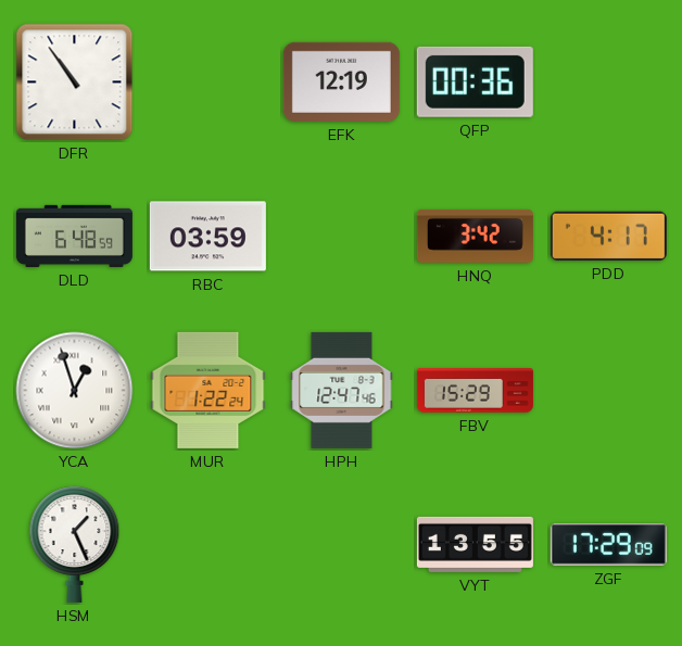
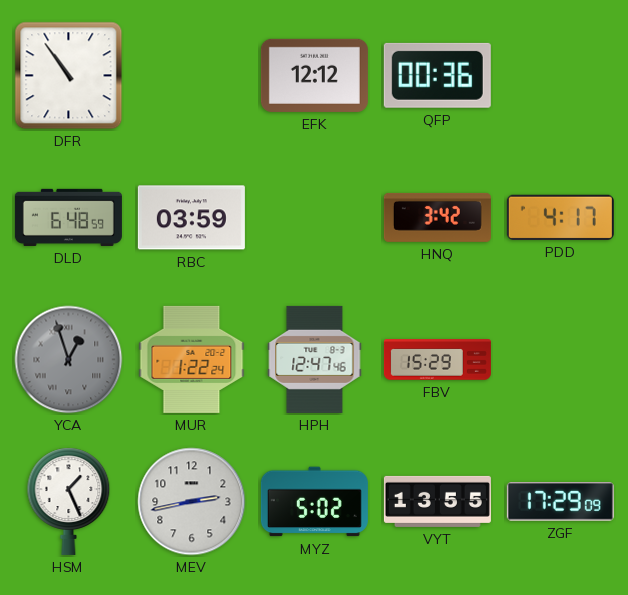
EFK: 12:19 -> 12:12 (314, 75)
YCA dial: white -> grey (69, 360)
MEV: none -> 2:43 (192, 502)
MYZ: none -> 5:02 (314, 502)
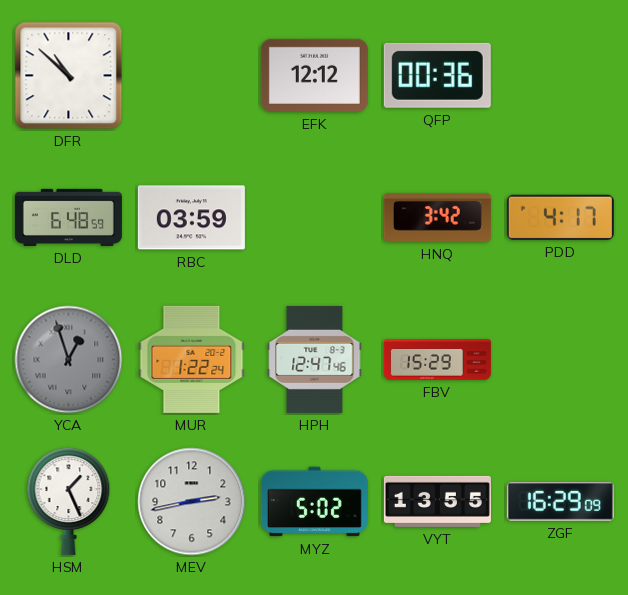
DFR: 10:54 -> 10:52 (69, 76)
ZGF: 17:29 -> 16:29 (560, 502)
